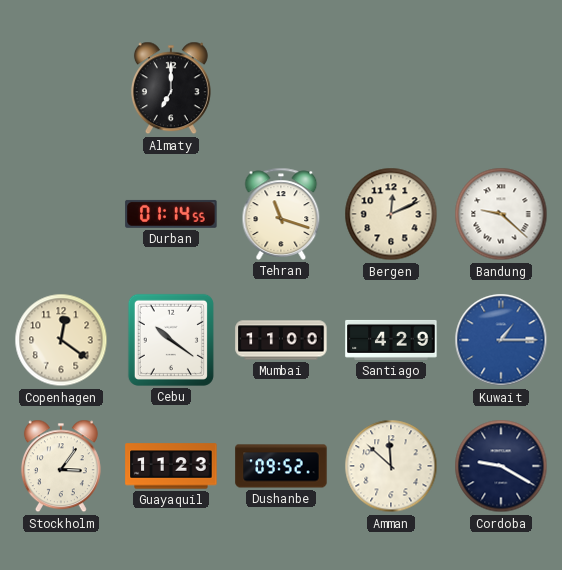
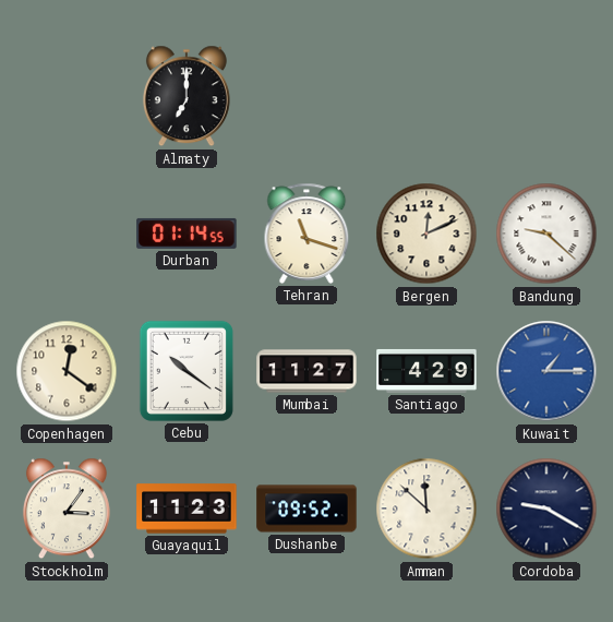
Mumbai: 11:00 -> 11:27 (306, 371)
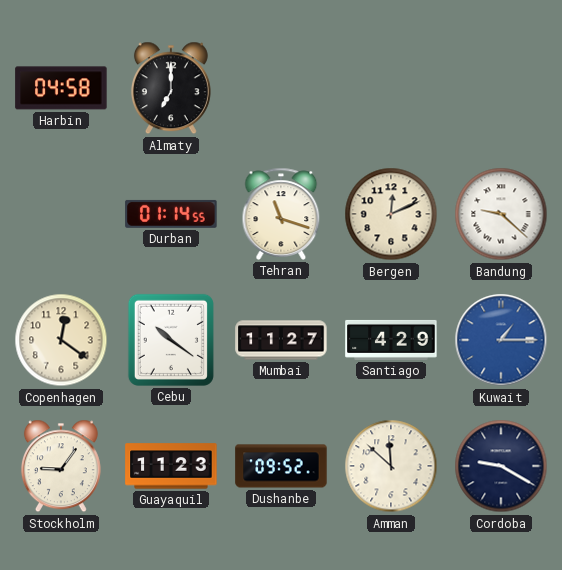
Harbin: none -> 04:58 (61, 88)
Stockholm: 3:06 -> 9:06 (61, 466)
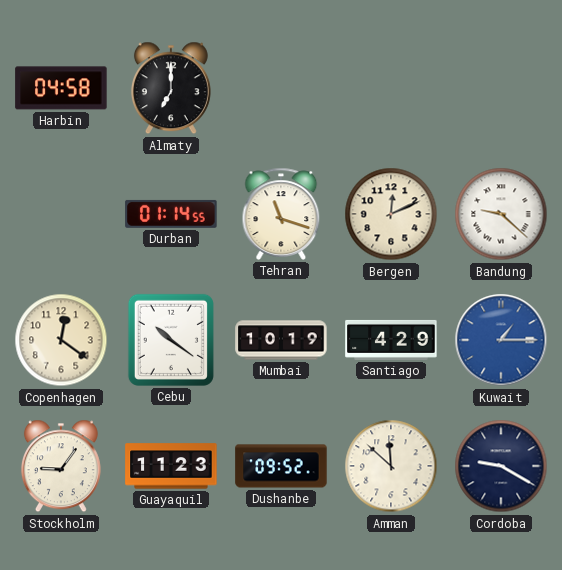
Mumbai: 11:27 -> 10:19 (281, 340)
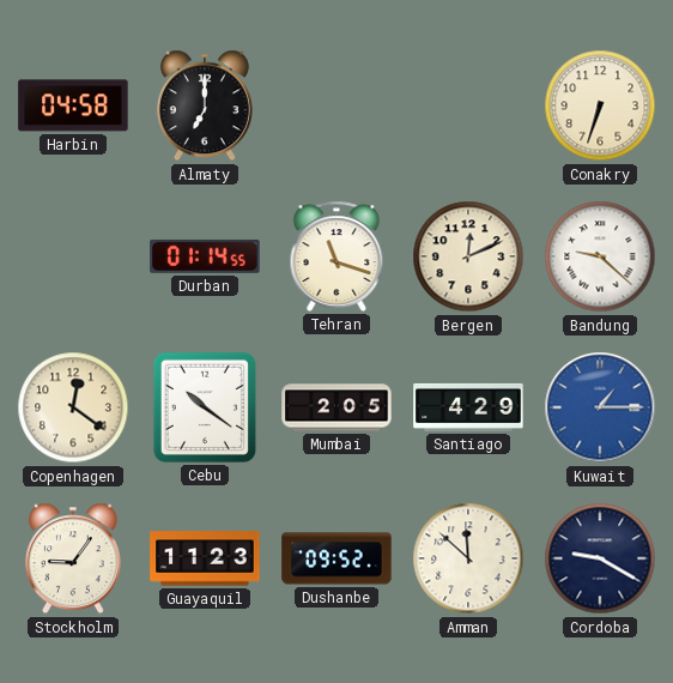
Conakry: none -> 6:33 (600, 105)
Mumbai: 10:19 -> 2:05 (336, 407)
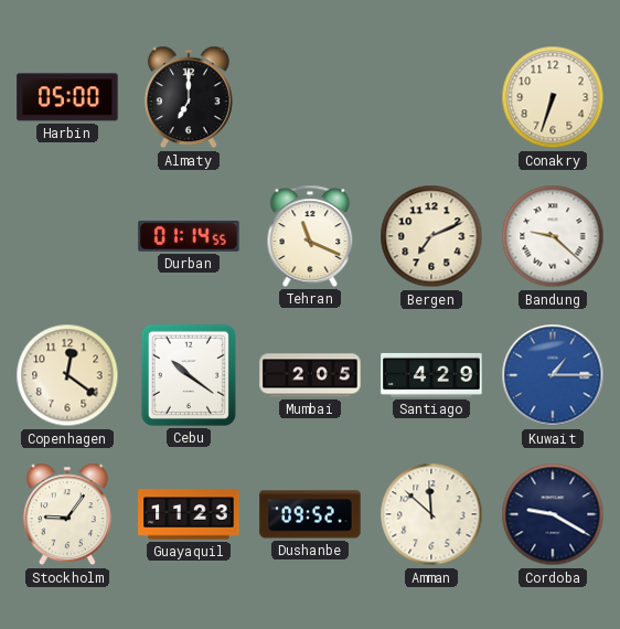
Harbin: 04:58 -> 05:00 (67, 97)
Tehran: 11:18 -> 11:19 (310, 236)
Bergen: 12:11 -> 7:11 (431, 236)
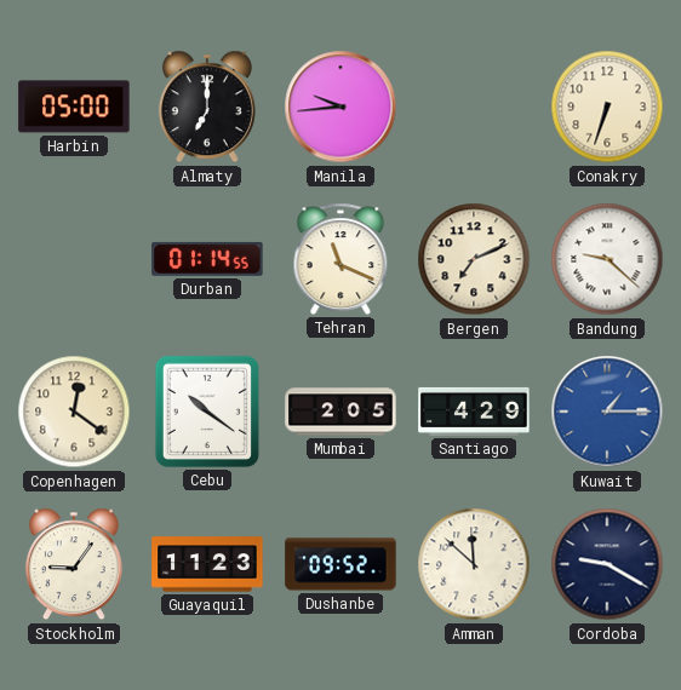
Manila: none -> 9:44 (340, 107)
